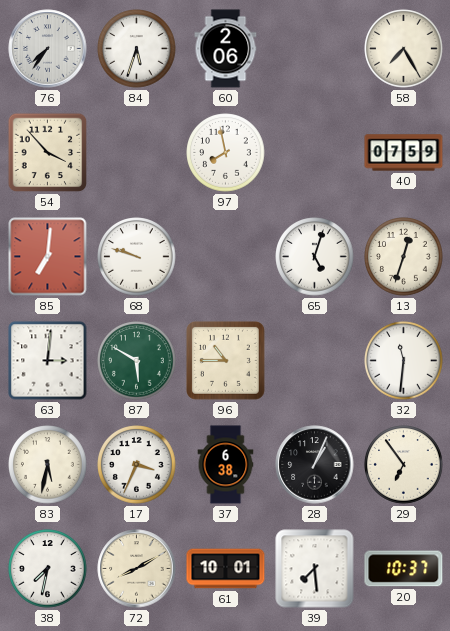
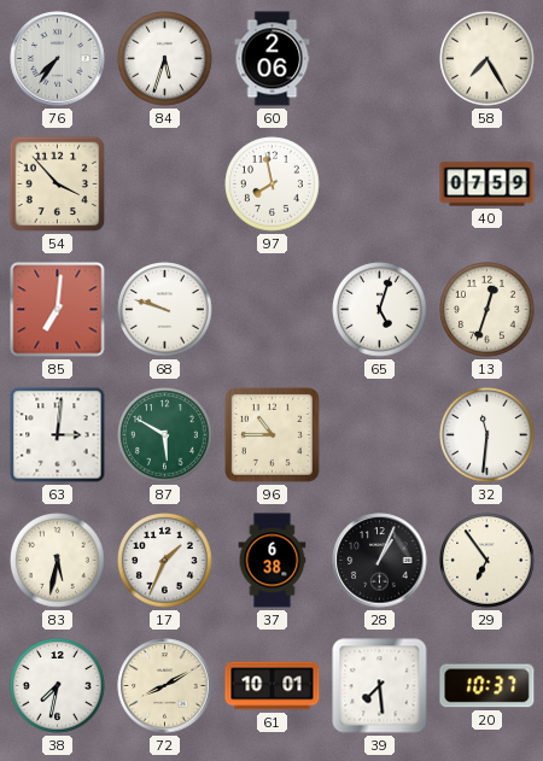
17: 3:34 -> 1:34 (165, 561)
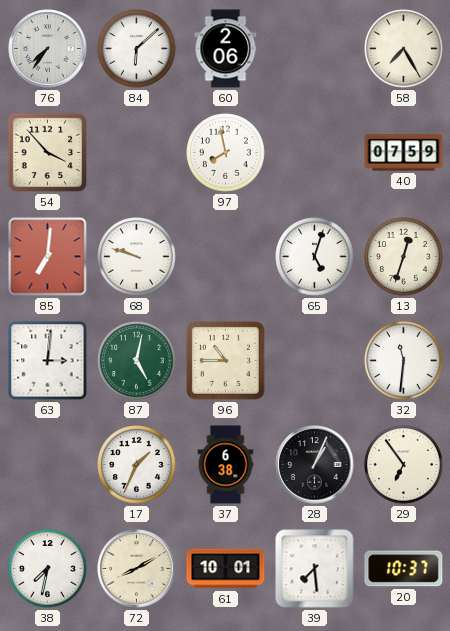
84: 5:33 -> 6:08 (137, 49)
87: 5:50 -> 5:02 (137, 361)
83: 5:32 -> none (58, 561)
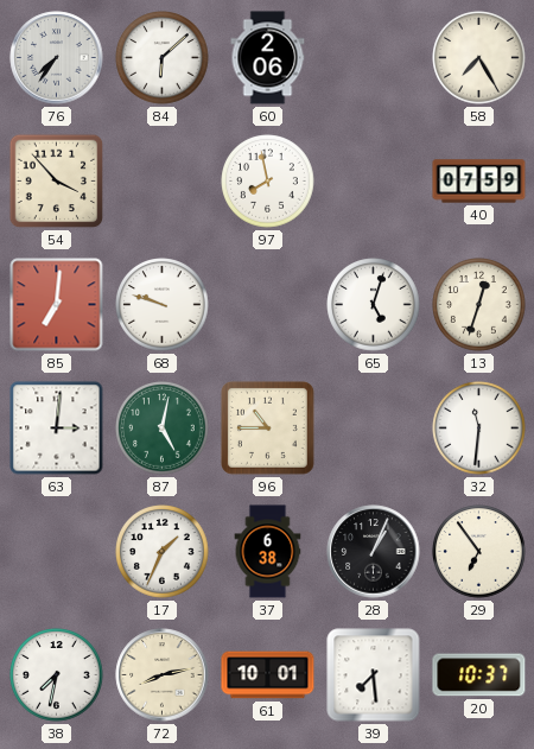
72: 8:10 -> 8:13 (163, 675)
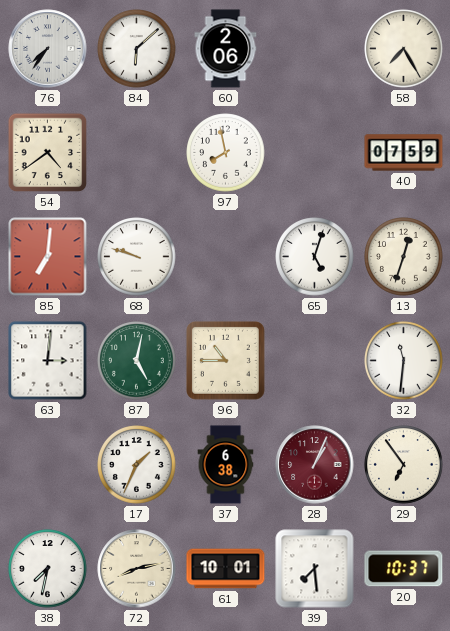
54: 3:53 -> 4:39 (48, 153)
28 dial: black -> burgundy (315, 465)
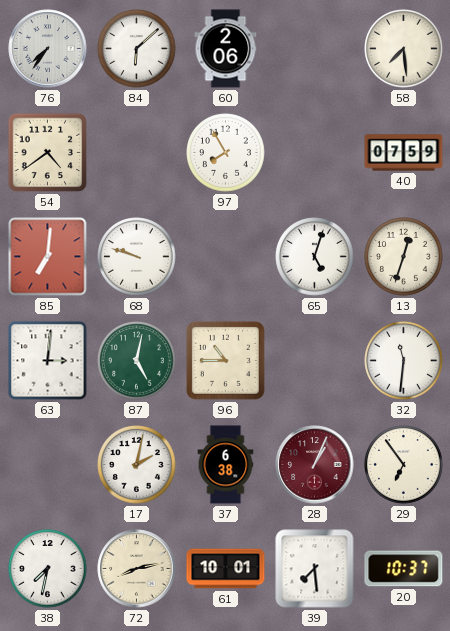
58: 7:25 -> 7:29 (404, 49)
97: 7:58 -> 7:55 (226, 153)
17: 1:34 -> 2:02 (137, 465)
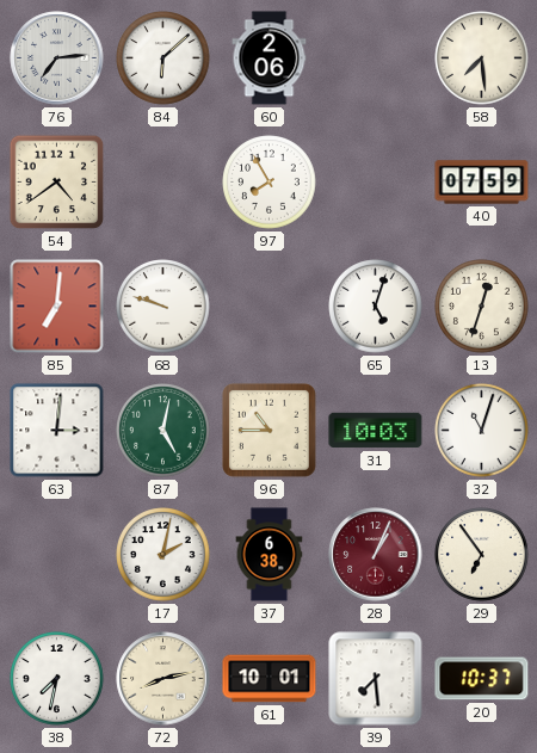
76: 7:36 -> 7:14 (57, 58)
31: none -> 10:03 (376, 431)
32: 11:31 -> 11:03 (482, 431)
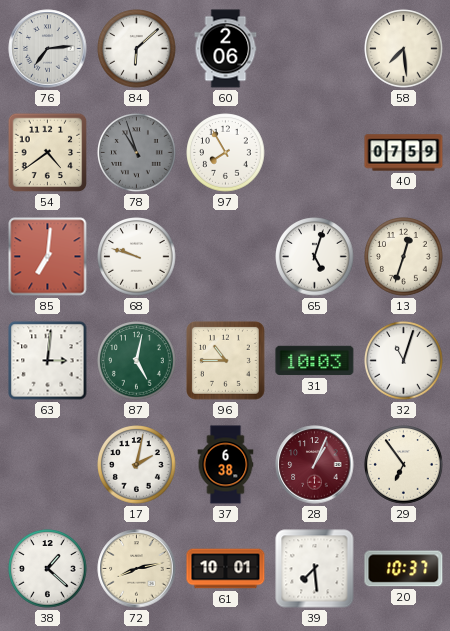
78: none -> 10:57 (137, 153)
38: 7:32 -> 1:22 (48, 569)
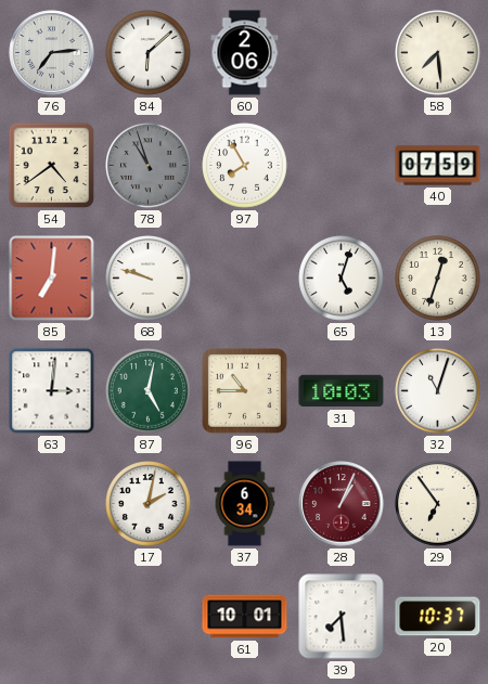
37: 6:38 -> 6:34 (245, 504)
38: 1:22 -> none (48, 569)
72: 8:13 -> none (137, 569)
